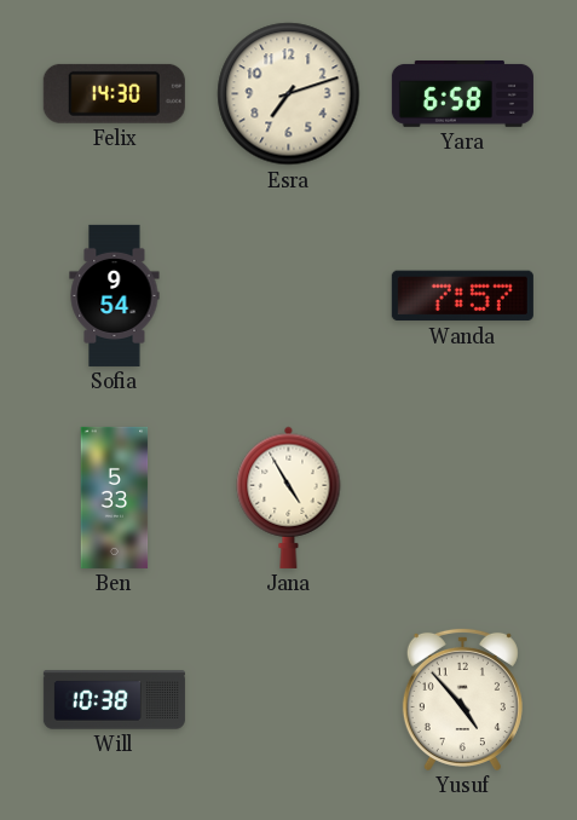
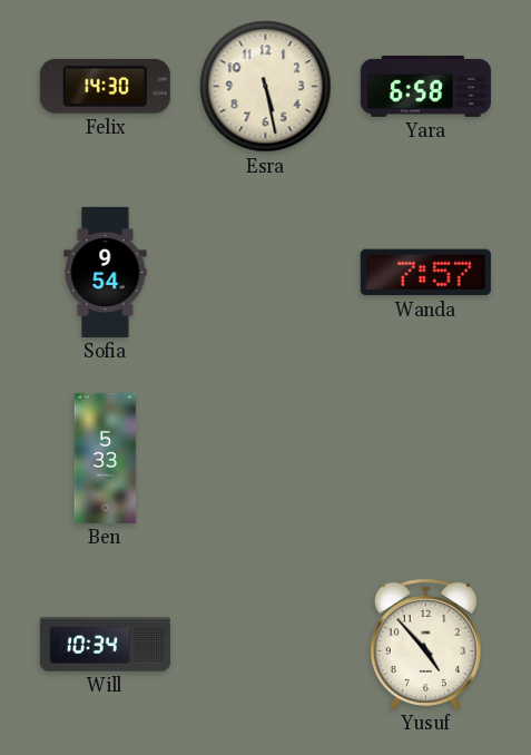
Esra: 7:12 -> 5:28 (266, 87)
Jana: 4:55 -> none (289, 497)
Will: 10:38 -> 10:34 (105, 645)
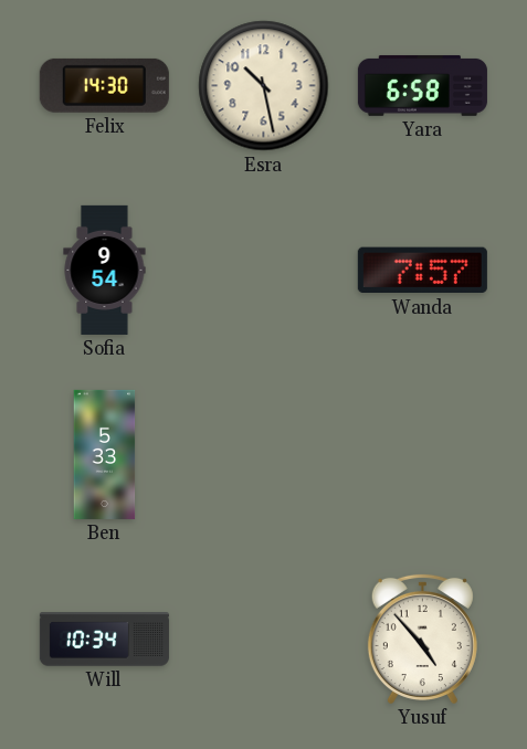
Esra: 5:28 -> 10:28 (264, 86)
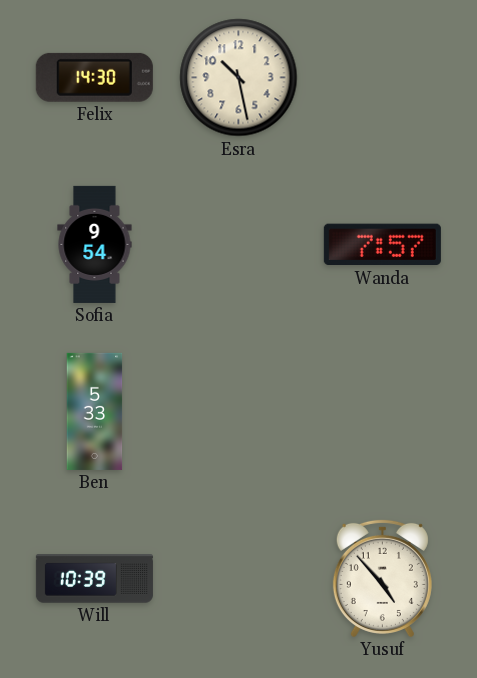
Yara: 6:58 -> none (422, 85)
Will: 10:34 -> 10:39 (94, 579)
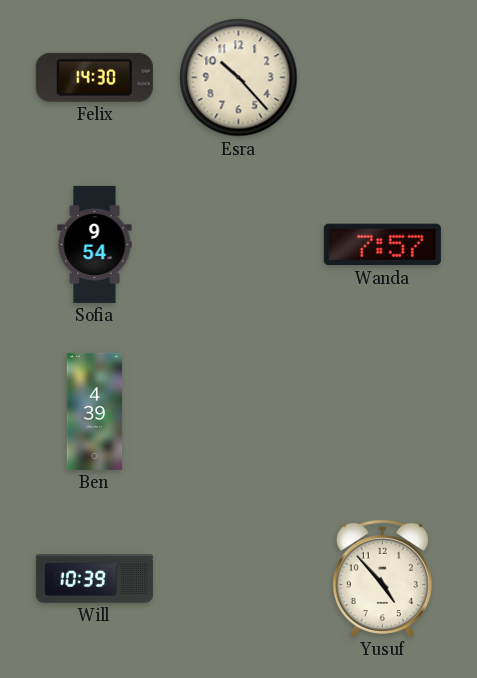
Esra: 10:28 -> 10:23 (239, 78)
Ben: 5:33 -> 4:39 (95, 411)
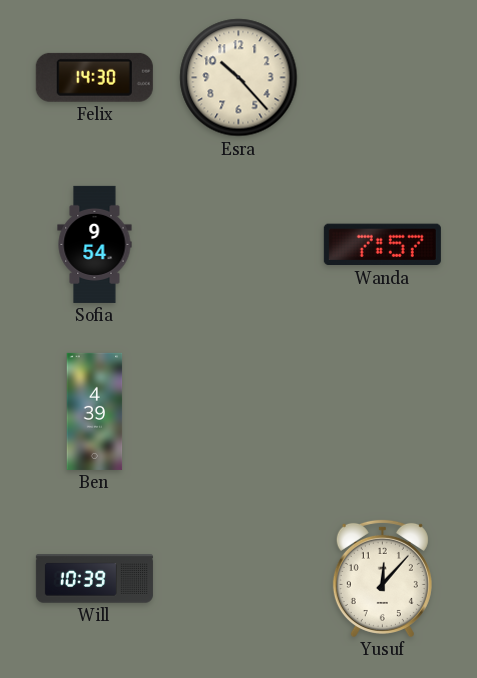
Yusuf: 4:53 -> 12:07 (382, 578)
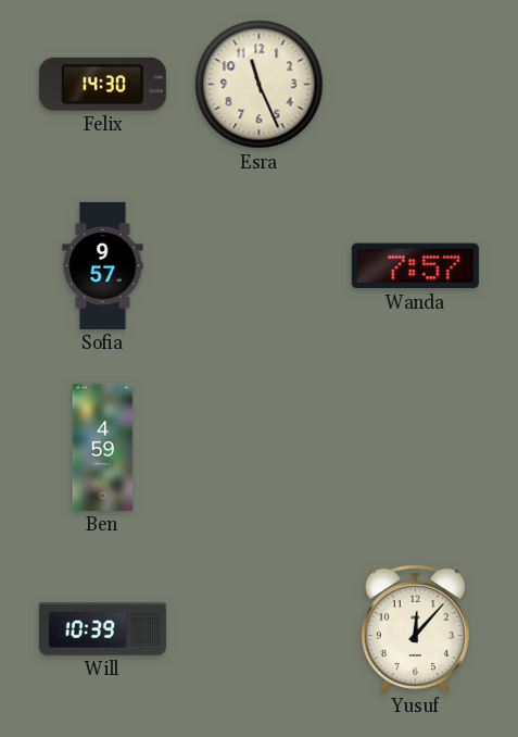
Esra: 10:23 -> 11:26 (260, 85)
Sofia: 9:54 -> 9:57 (103, 265)
Ben: 4:39 -> 4:59 (103, 447)
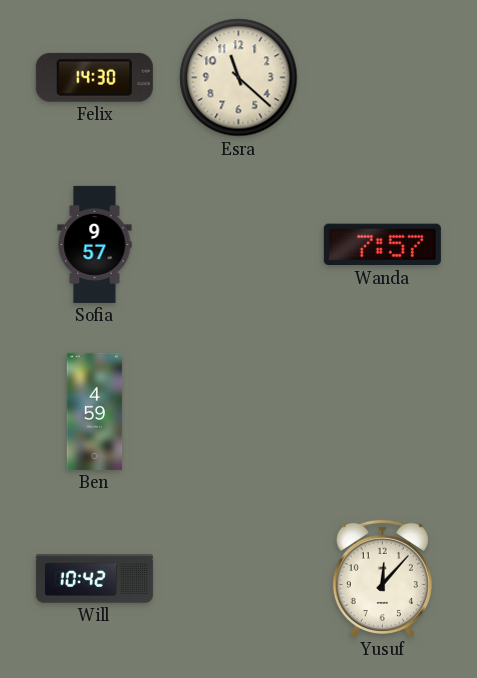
Esra: 11:26 -> 11:22 (239, 78)
Will: 10:39 -> 10:42 (94, 579)
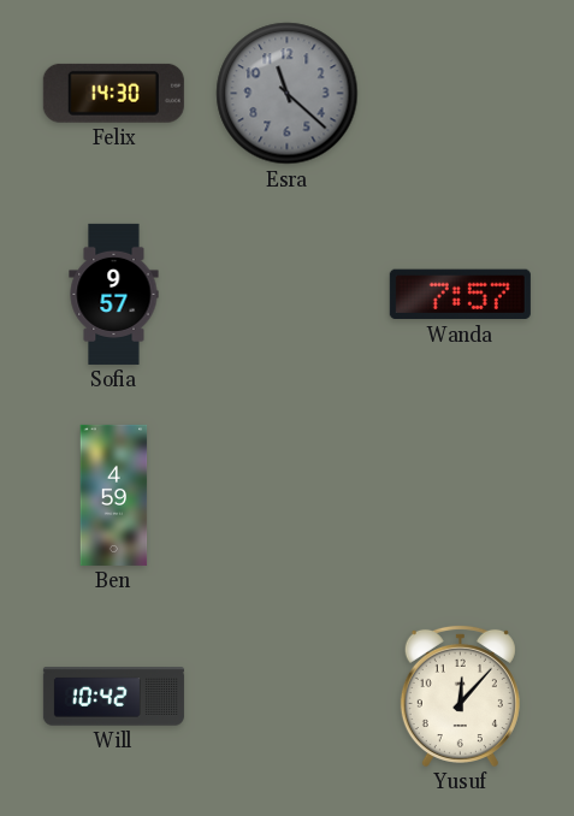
Esra dial: cream -> grey (288, 94)
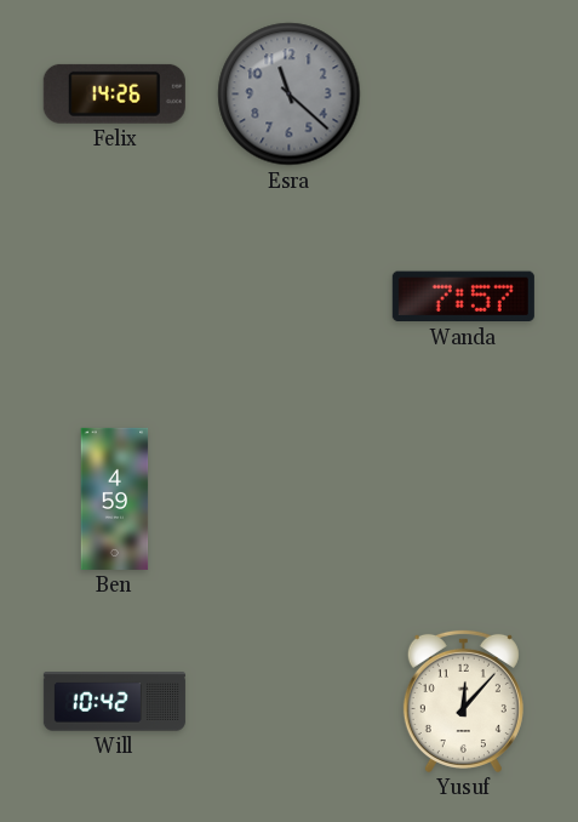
Felix: 14:30 -> 14:26 (114, 93)
Sofia: 9:57 -> none (114, 294)
